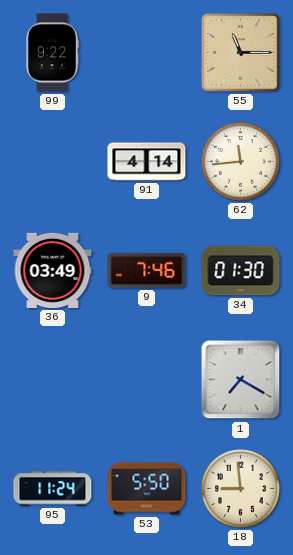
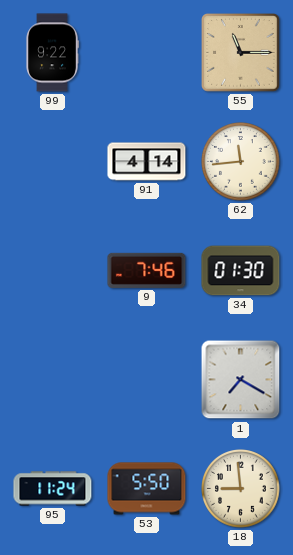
36: 03:49 -> none (53, 270)
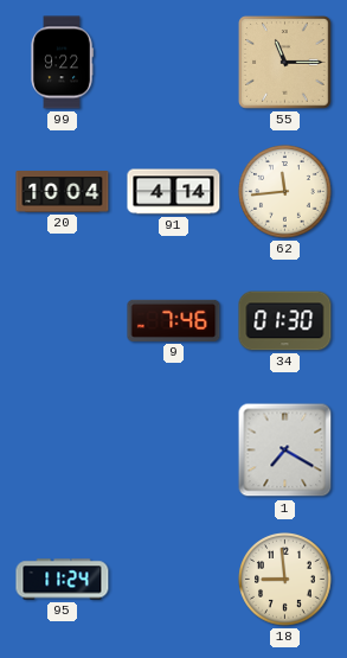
20: none -> 10:04 (63, 192)
53: 5:50 -> none (147, 489)
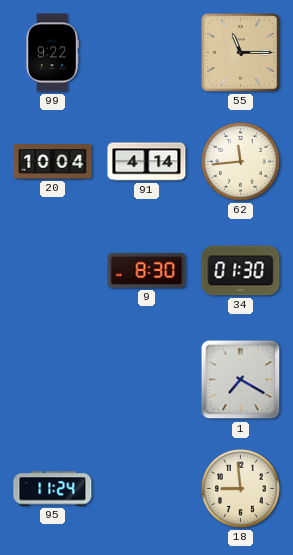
9: 7:46 -> 8:30 (147, 270)
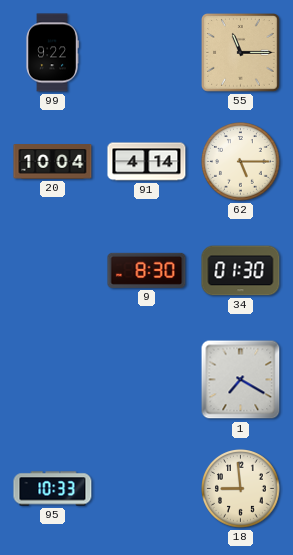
62: 11:44 -> 5:15 (241, 162)
95: 11:24 -> 10:33 (53, 489)
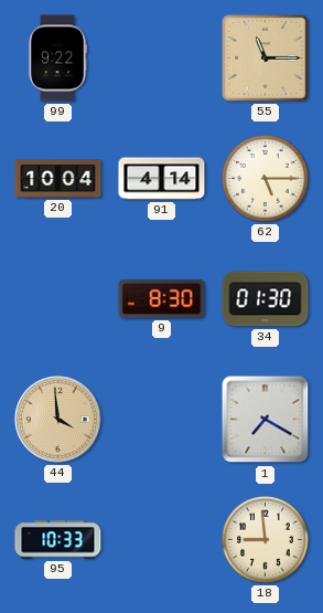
44: none -> 3:59 (58, 420)
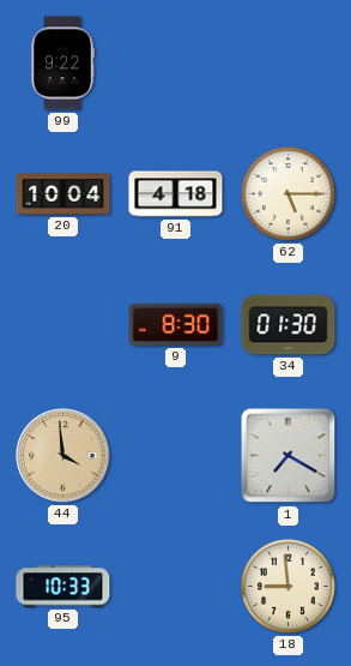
55: 11:15 -> none (266, 59)
91: 4:14 -> 4:18 (176, 194)
